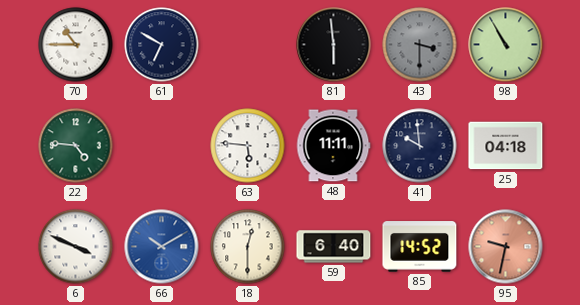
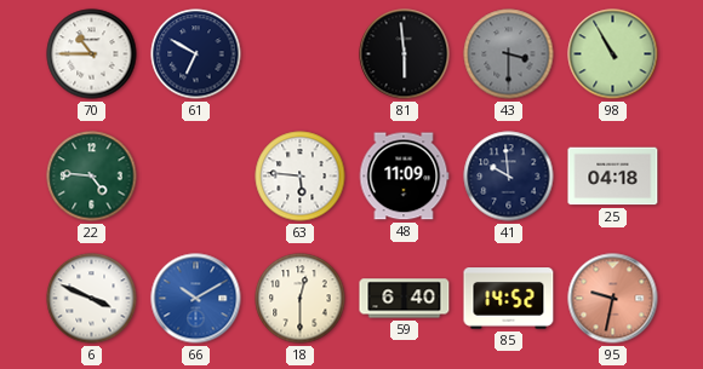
48: 11:11 -> 11:09 (404, 177)
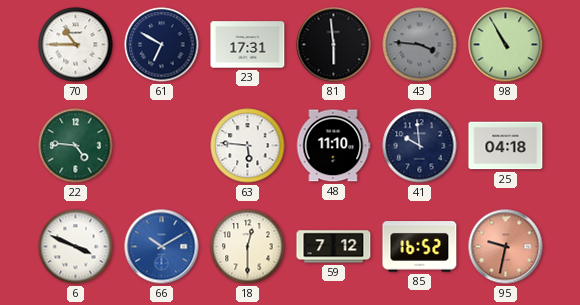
23: none -> 17:31 (248, 45)
43: 3:30 -> 3:46 (420, 45)
48: 11:09 -> 11:10 (333, 146)
59: 6:40 -> 7:12 (334, 247)
85: 14:52 -> 16:52 (420, 247)
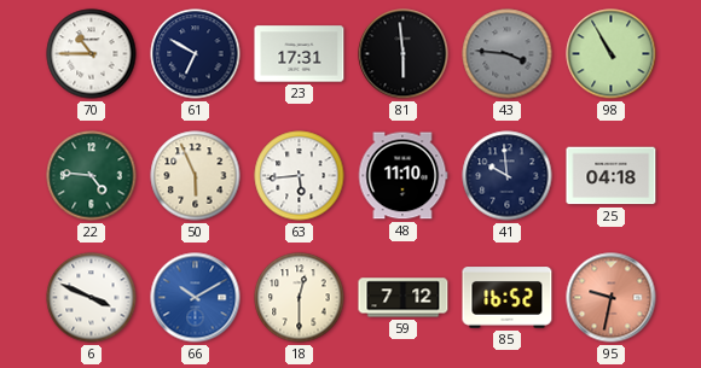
50: none -> 5:56 (196, 176)
63: 5:46 -> 5:44 (300, 176)
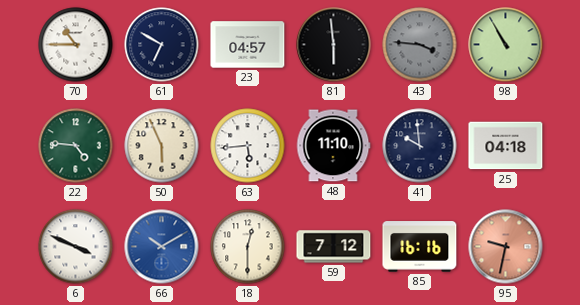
23: 17:31 -> 04:57 (248, 45)
85: 16:52 -> 16:16 (420, 247)
